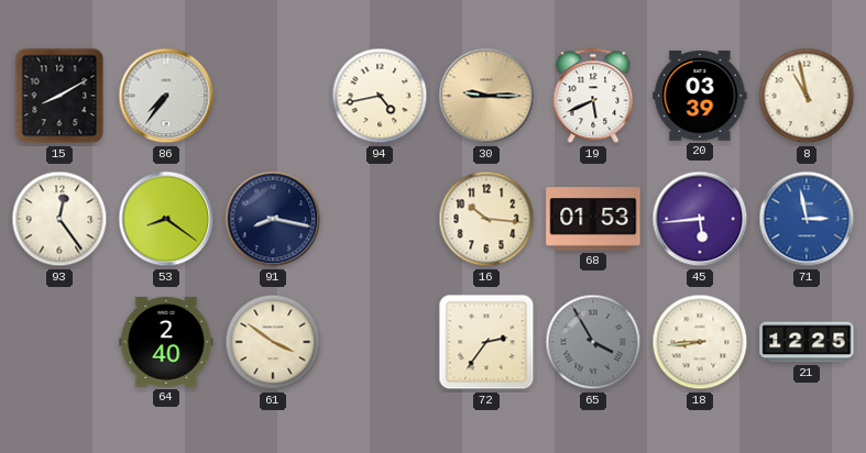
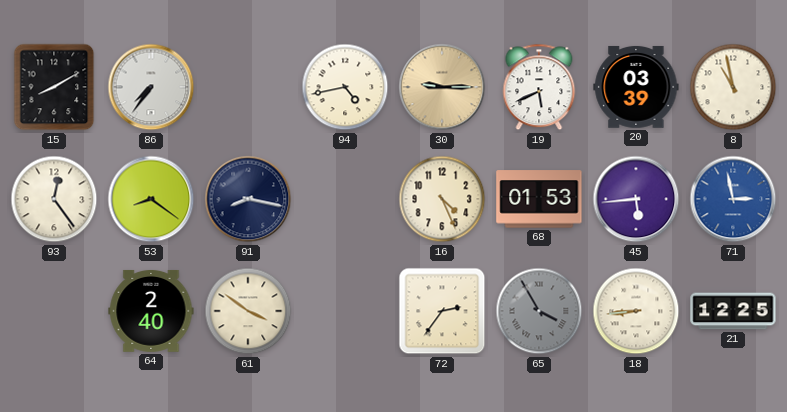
16: 10:16 -> 4:26 (442, 199)
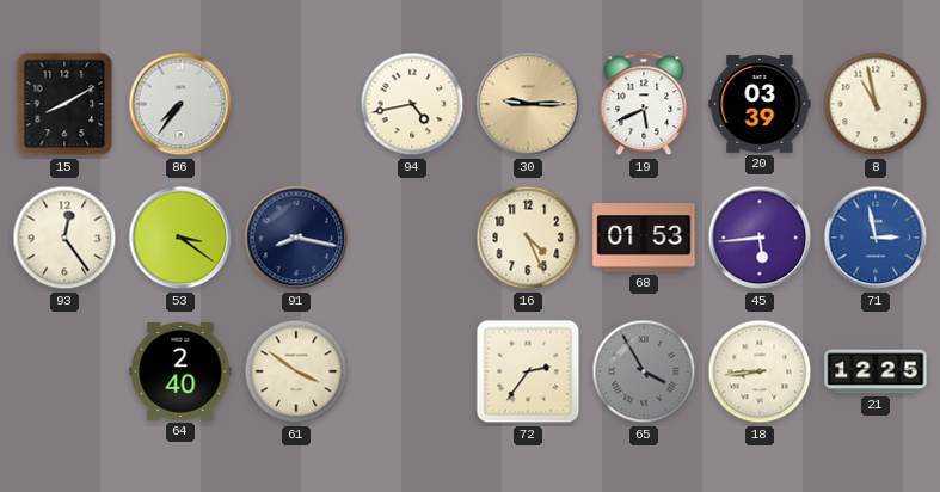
53: 8:21 -> 3:21 (180, 238)
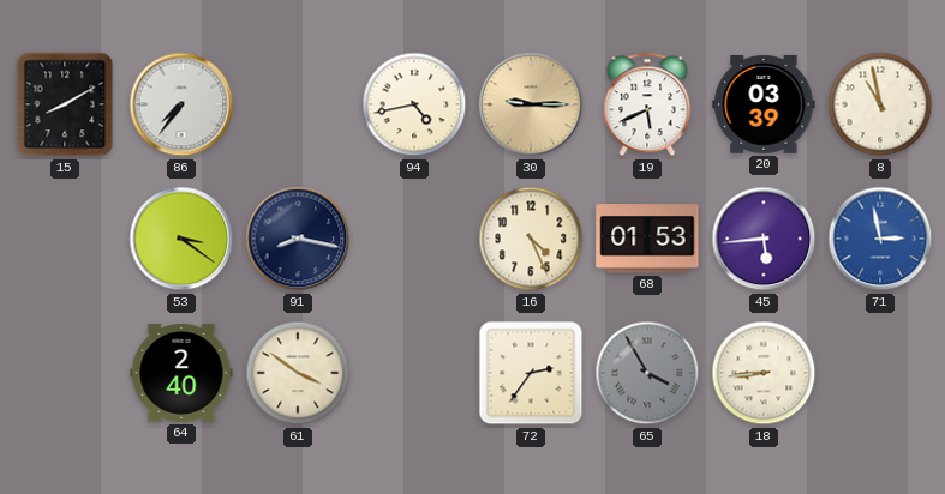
93: 12:24 -> none (64, 238)
21: 12:25 -> none (876, 371)
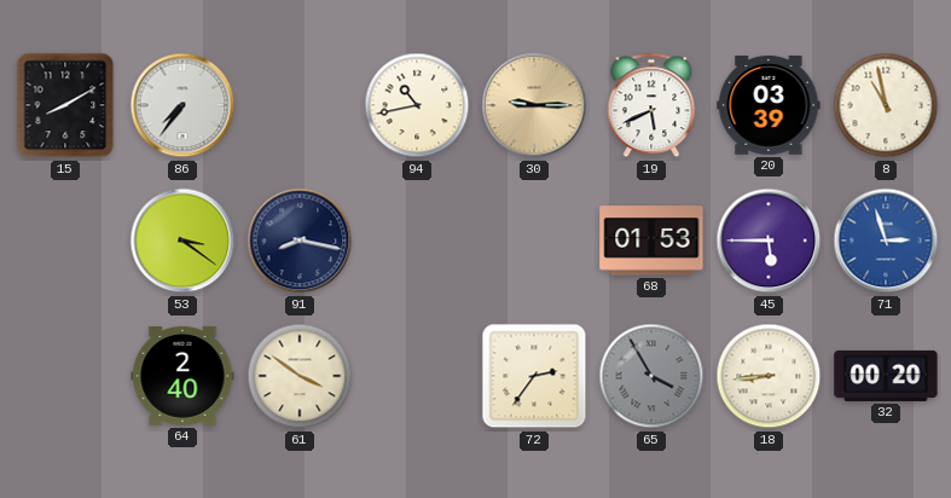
94: 4:43 -> 10:43 (417, 105)
16: 4:26 -> none (531, 239)
45: 5:44 -> 5:45 (769, 241)
71: 2:58 -> 2:57 (886, 241)
32: none -> 00:20 (886, 376)
